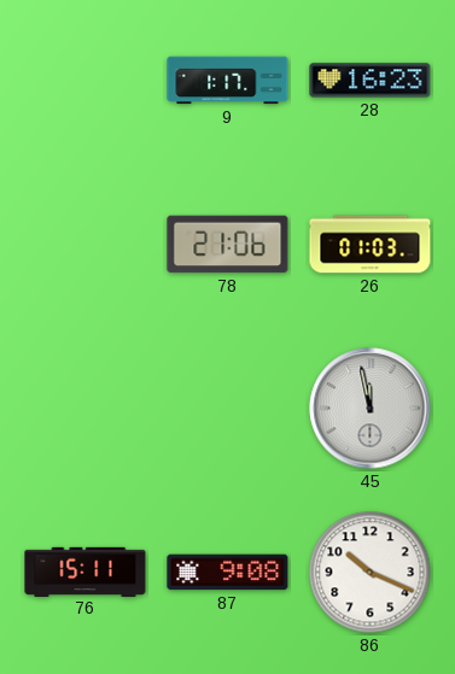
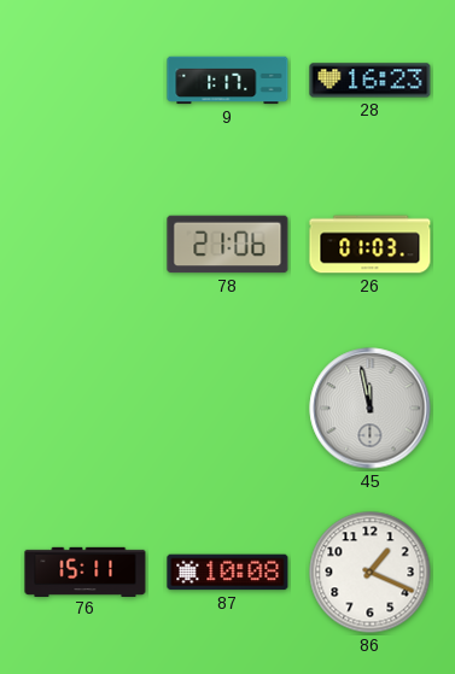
87: 9:08 -> 10:08 (228, 573)
86: 10:19 -> 1:19 (371, 573)
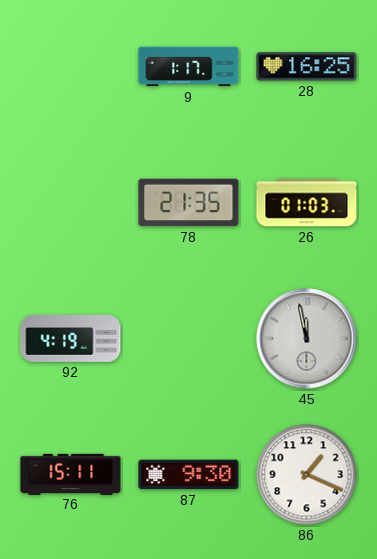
28: 16:23 -> 16:25 (307, 67)
78: 21:06 -> 21:35 (189, 203)
92: none -> 4:19 (71, 338)
87: 10:08 -> 9:30 (189, 475)
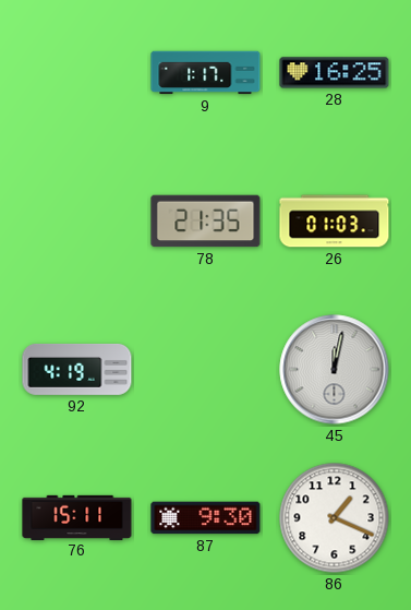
45: 11:58 -> 12:02 (335, 370)
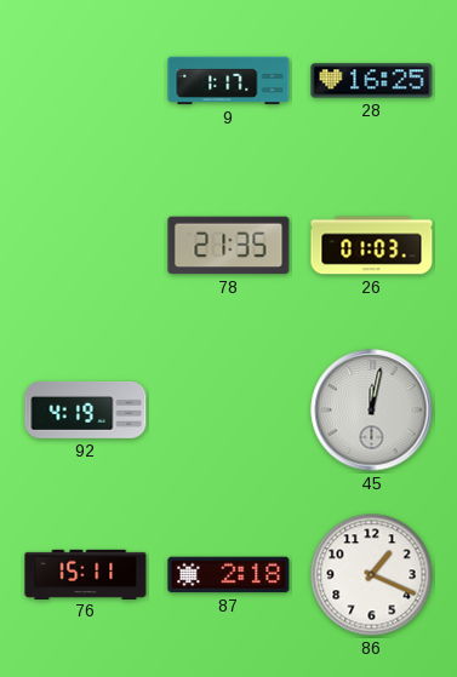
87: 9:30 -> 2:18 (229, 575)
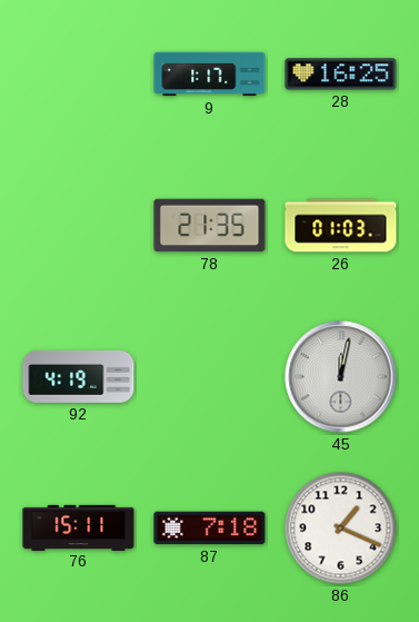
87: 2:18 -> 7:18 (210, 529)
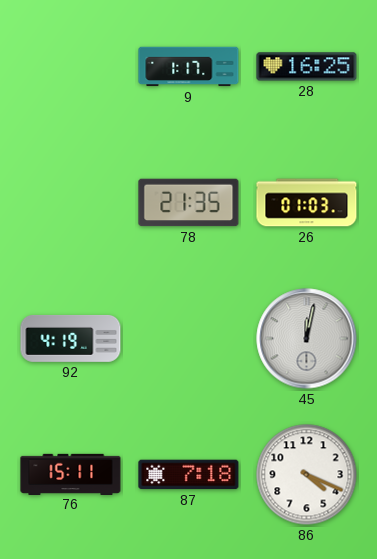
86: 1:19 -> 4:19 (307, 475)
